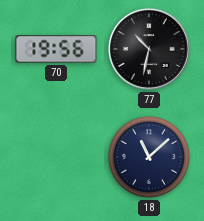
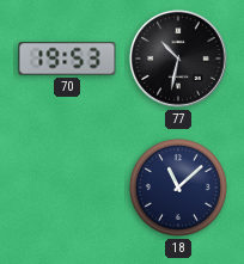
70: 19:56 -> 19:53 (67, 59)
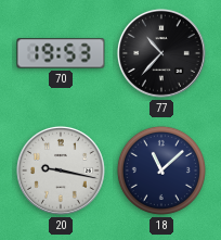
77: 10:32 -> 10:37 (161, 53)
20: none -> 9:17 (61, 170)
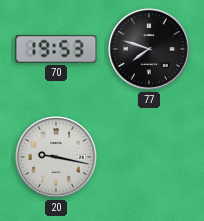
77: 10:37 -> 7:48 (149, 49)
18: 11:08 -> none (161, 170)
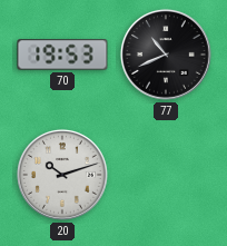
77: 7:48 -> 10:41 (166, 55)
20: 9:17 -> 10:12 (62, 175)
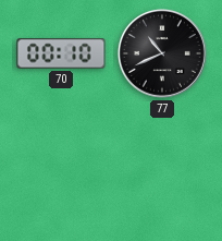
70: 19:53 -> 00:10 (61, 53)
20: 10:12 -> none (62, 175)
